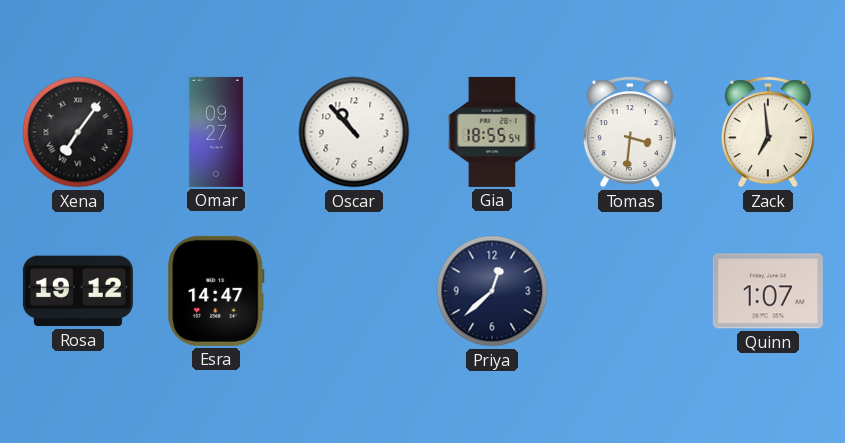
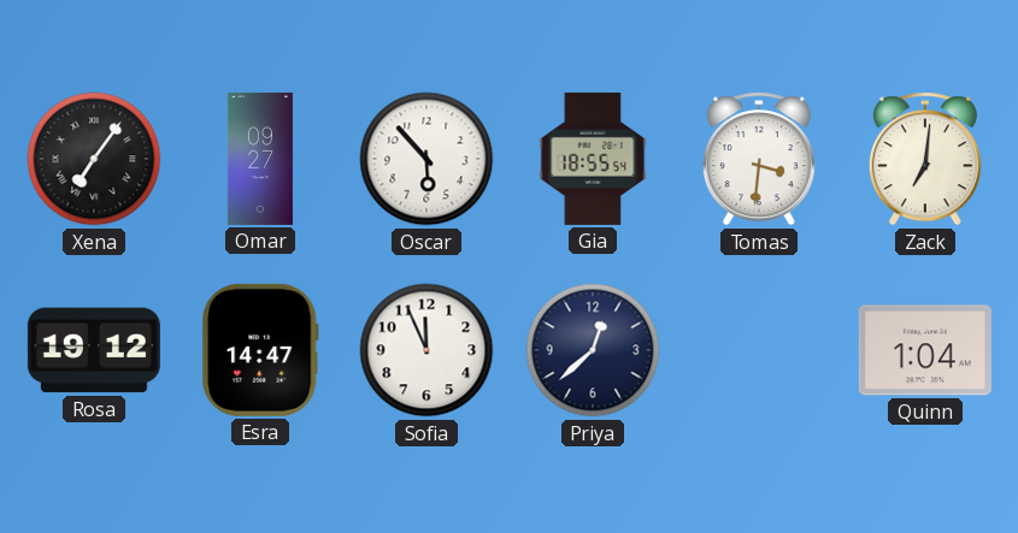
Oscar: 10:53 -> 5:53 (426, 159)
Zack: 6:59 -> 7:01 (925, 159)
Sofia: none -> 11:56 (426, 350)
Quinn: 1:07 -> 1:04 (925, 350)
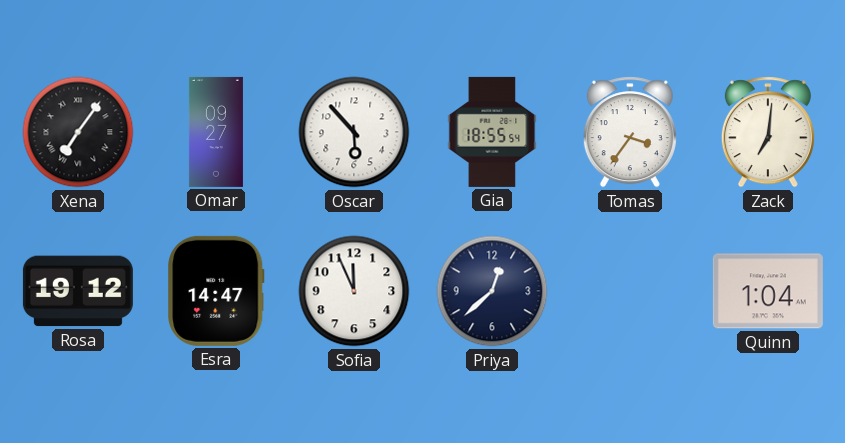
Tomas: 3:31 -> 3:36 (630, 132)
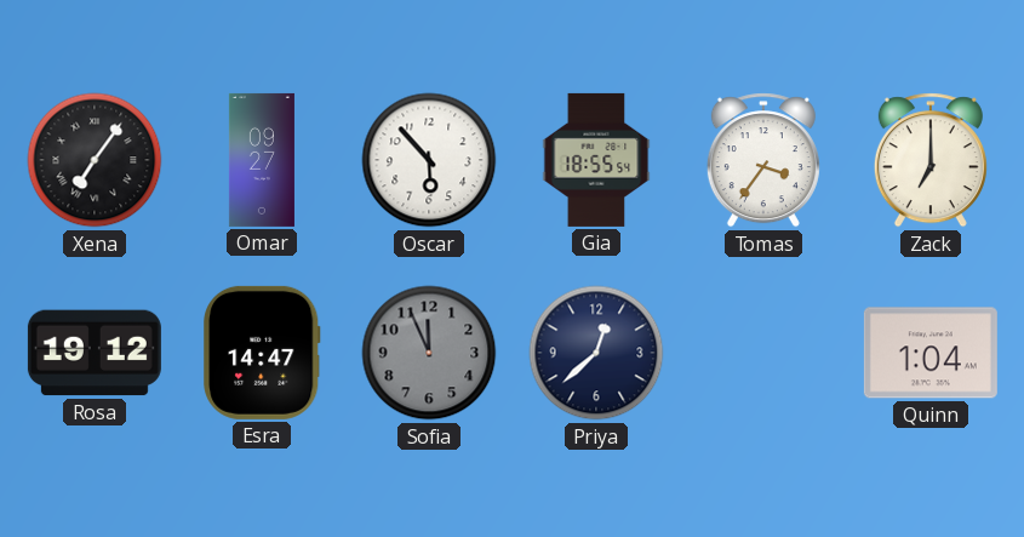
Zack: 7:01 -> 7:00 (931, 160)
Sofia dial: white -> grey (429, 353)
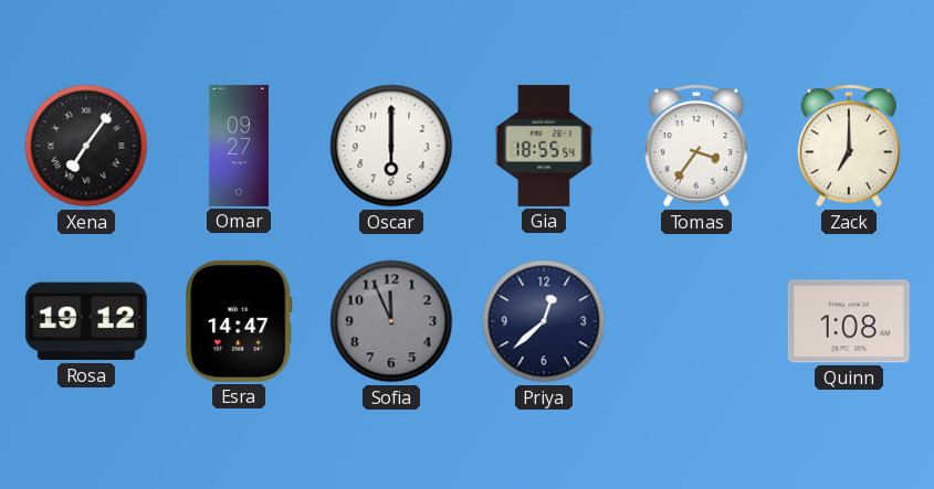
Oscar: 5:53 -> 6:00 (391, 146)
Quinn: 1:04 -> 1:08 (849, 321)
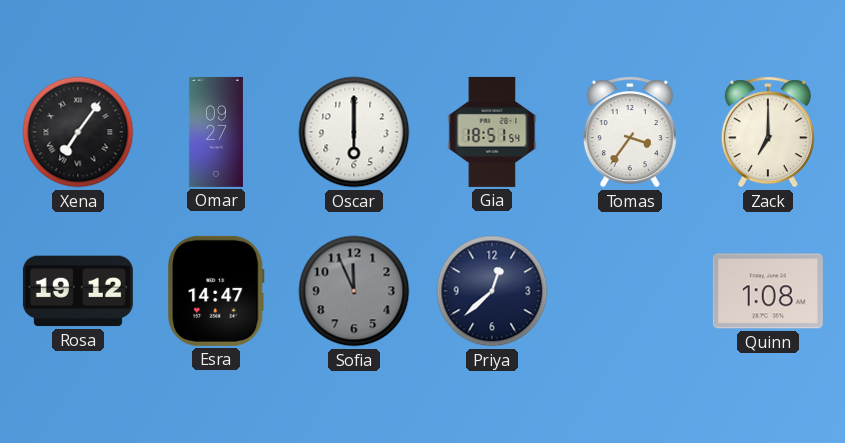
Gia: 18:55 -> 18:51 (492, 132)
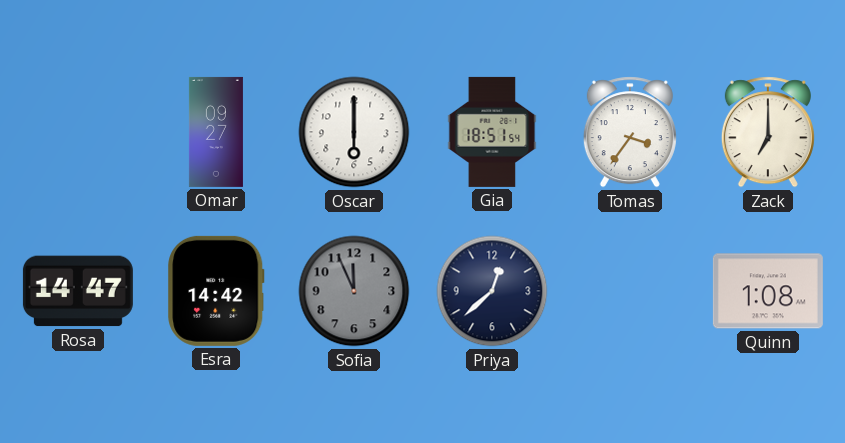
Xena: 7:06 -> none (78, 132)
Rosa: 19:12 -> 14:47 (78, 291)
Esra: 14:47 -> 14:42 (216, 291)
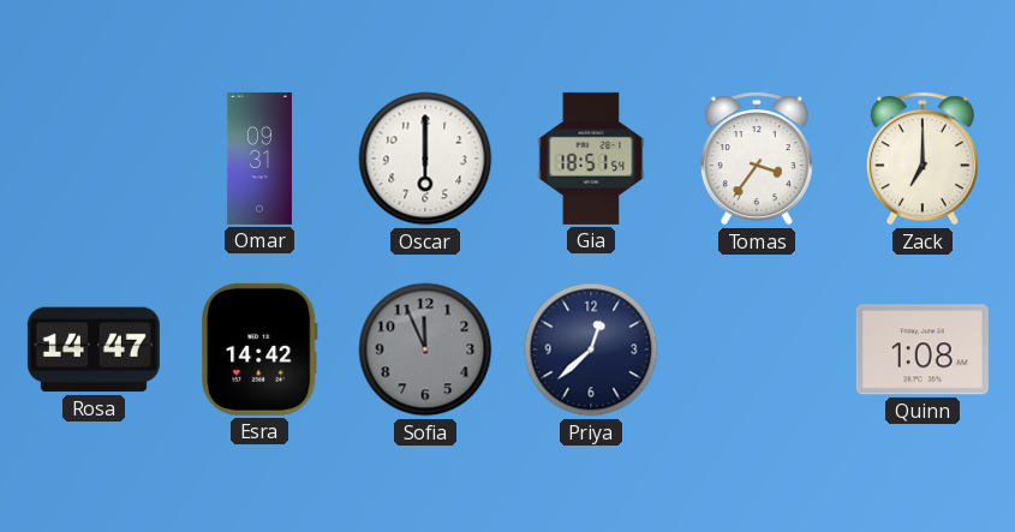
Omar: 09:27 -> 09:31 (259, 159)
